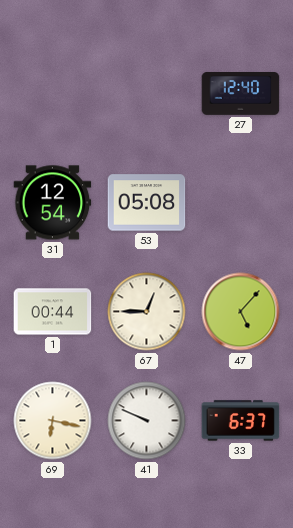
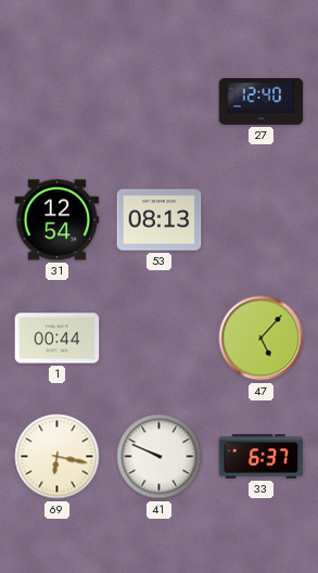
53: 05:08 -> 08:13 (160, 220)
67: 12:45 -> none (147, 312)
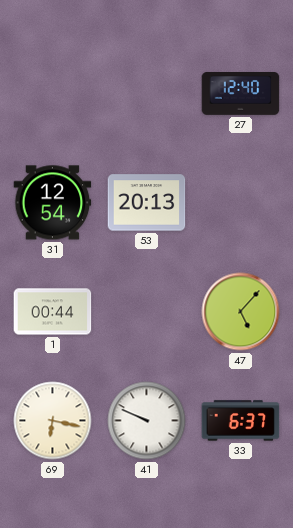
53: 08:13 -> 20:13 (147, 203)
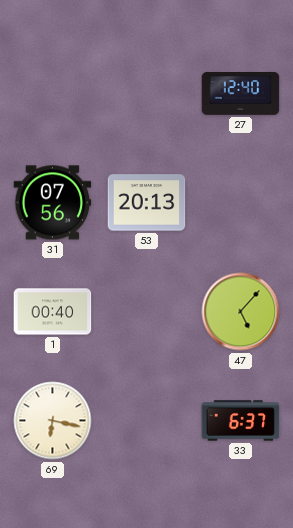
31: 12:54 -> 07:56 (53, 203)
1: 00:44 -> 00:40 (53, 312)
41: 9:49 -> none (147, 421)
